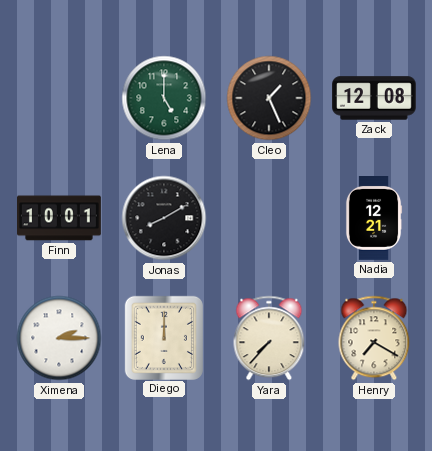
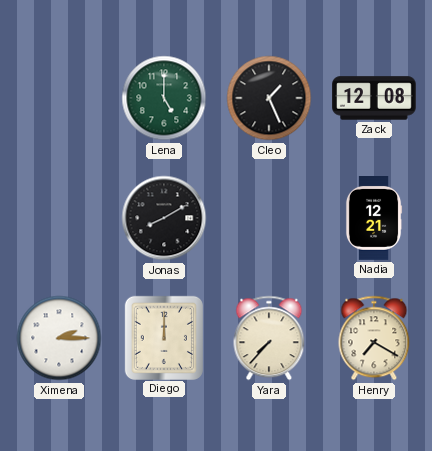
Finn: 10:01 -> none (60, 218)
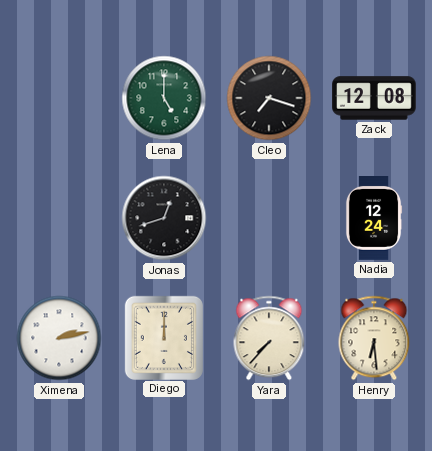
Cleo: 1:26 -> 7:18 (269, 98)
Jonas: 8:10 -> 12:42 (164, 218)
Nadia: 12:21 -> 12:24 (374, 219)
Ximena: 2:15 -> 2:13 (59, 338)
Henry: 7:20 -> 6:29 (374, 338)
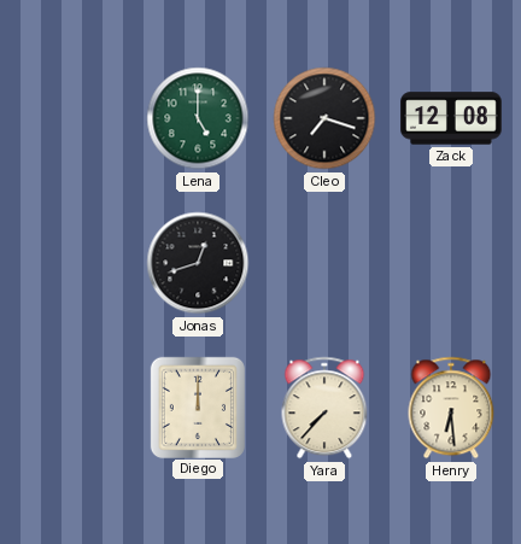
Nadia: 12:24 -> none (374, 219)
Ximena: 2:13 -> none (59, 338)
